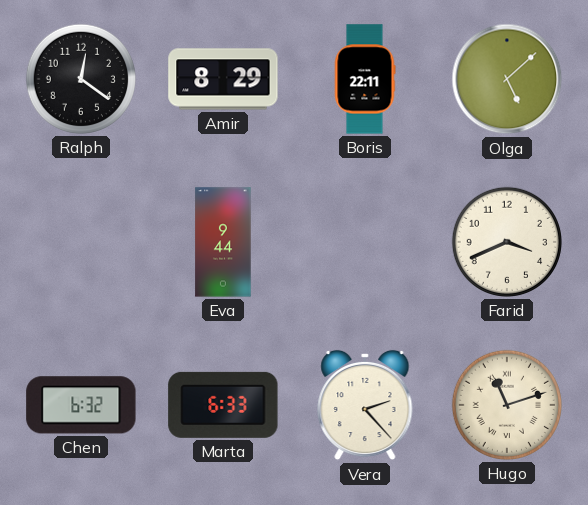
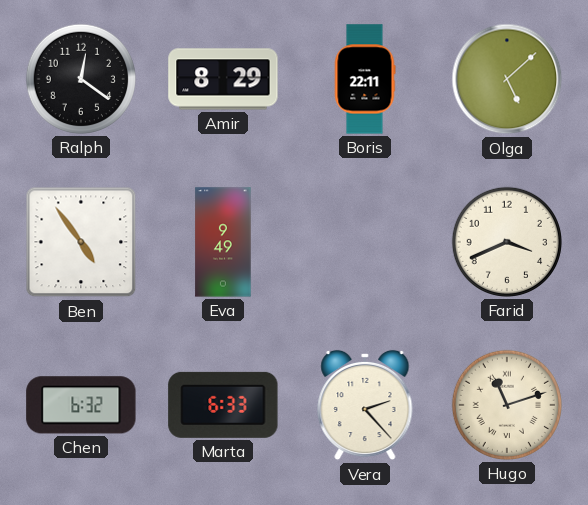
Ben: none -> 4:54 (81, 242)
Eva: 9:44 -> 9:49 (223, 242)
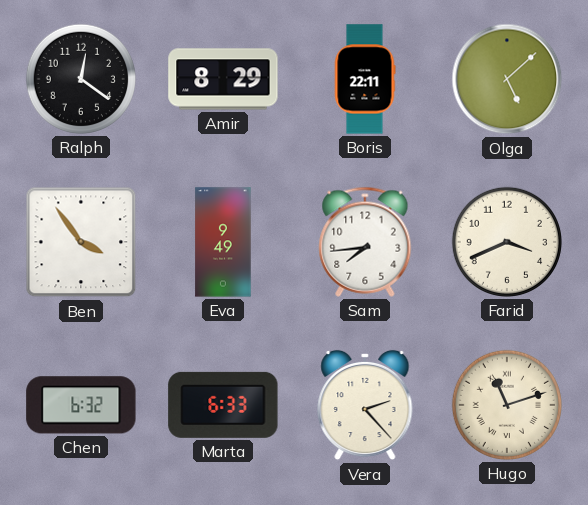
Ben: 4:54 -> 3:54 (81, 242)
Sam: none -> 7:44 (365, 242)
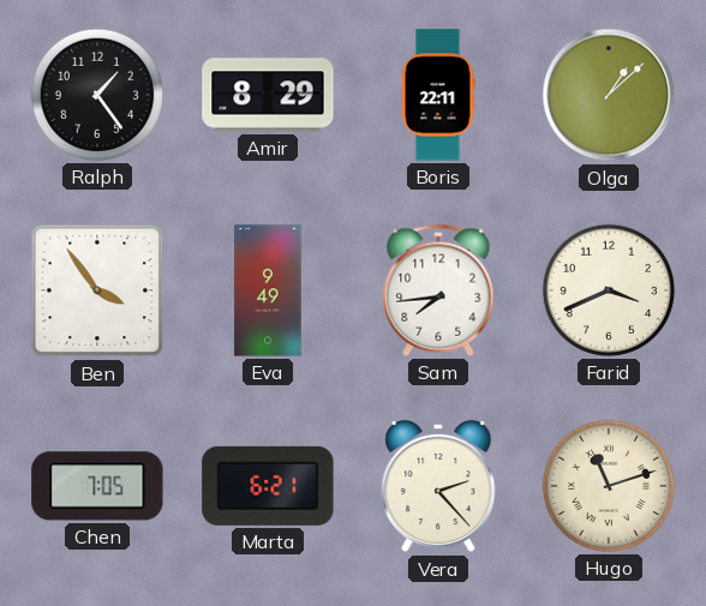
Ralph: 12:21 -> 1:24 (97, 95)
Olga: 5:08 -> 1:08 (609, 95)
Chen: 6:32 -> 7:05 (97, 486)
Marta: 6:33 -> 6:21 (268, 486)
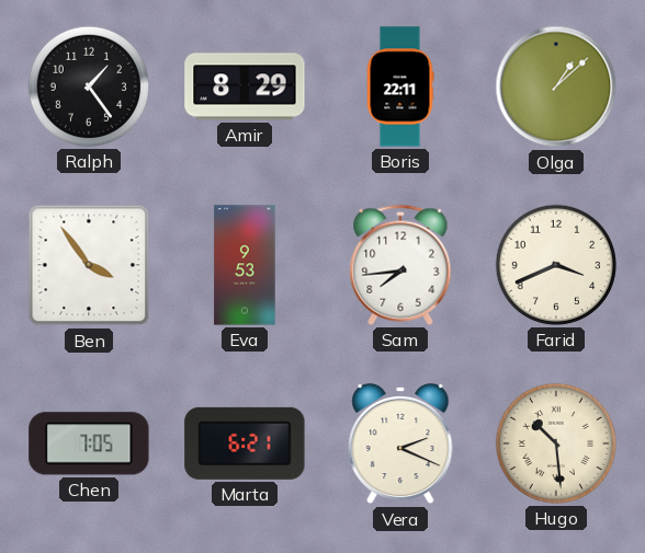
Eva: 9:49 -> 9:53 (245, 265)
Vera: 2:23 -> 2:19 (400, 443)
Hugo: 11:12 -> 10:29 (556, 443)
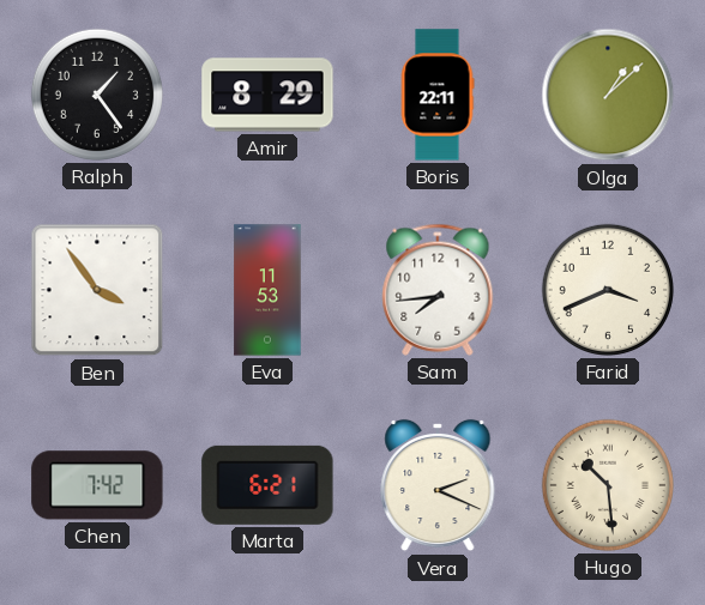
Eva: 9:53 -> 11:53 (267, 290)
Chen: 7:05 -> 7:42 (97, 485)
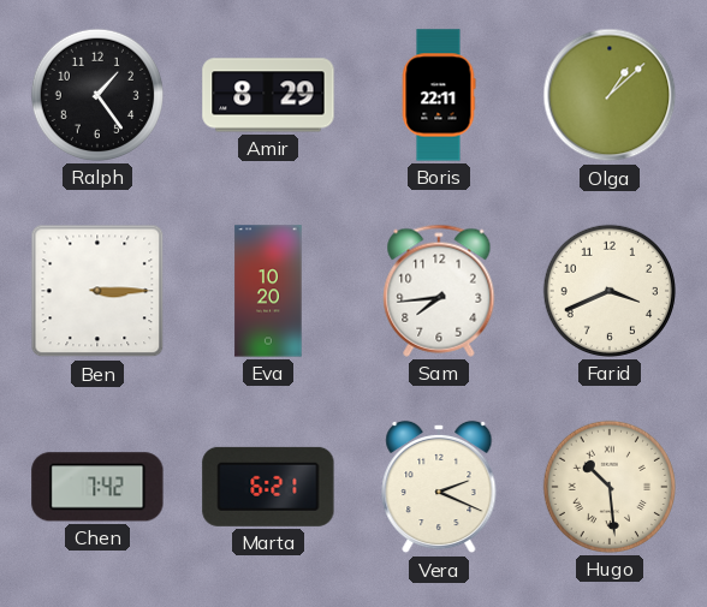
Ben: 3:54 -> 3:15 (97, 291)
Eva: 11:53 -> 10:20 (268, 291)
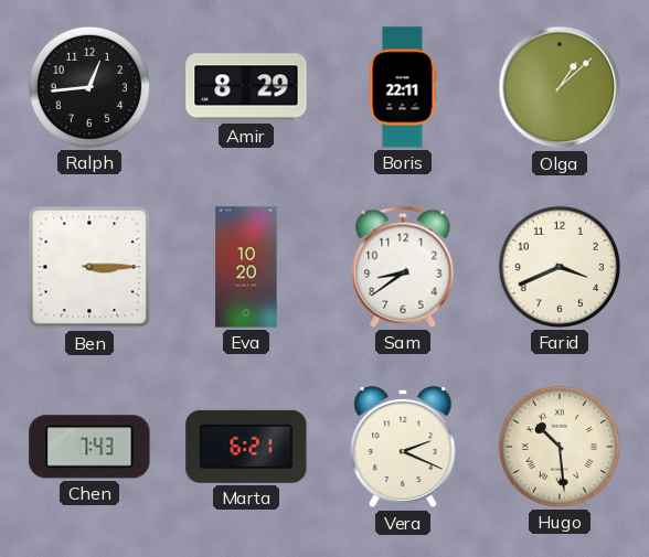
Ralph: 1:24 -> 12:44 (89, 87)
Sam: 7:44 -> 8:39 (403, 267)
Chen: 7:42 -> 7:43 (89, 447)
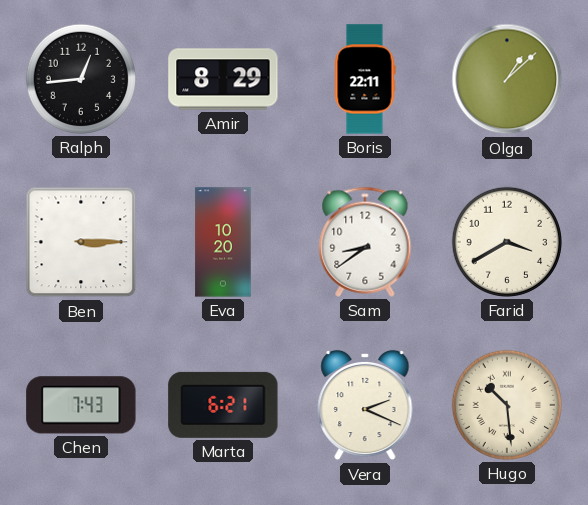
Farid: 3:41 -> 3:40 (507, 242)
